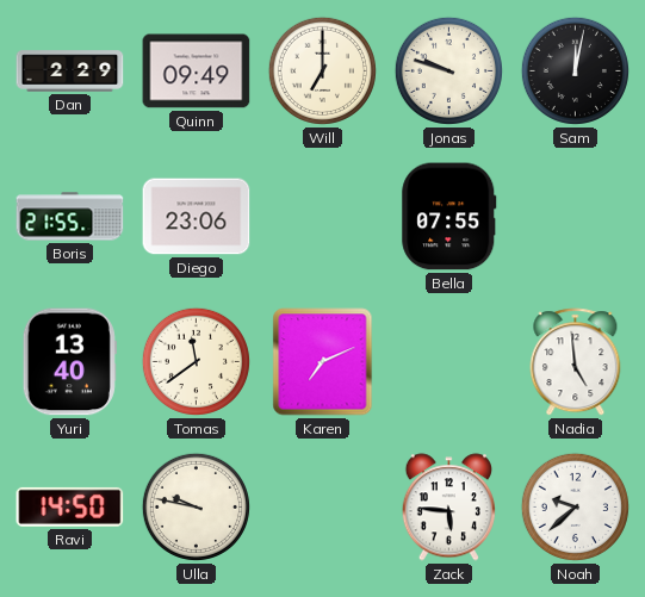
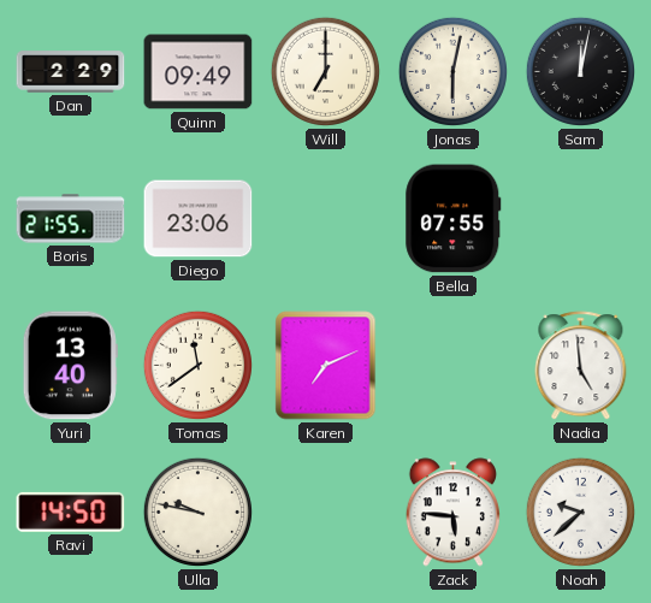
Jonas: 9:48 -> 6:02 (452, 71)
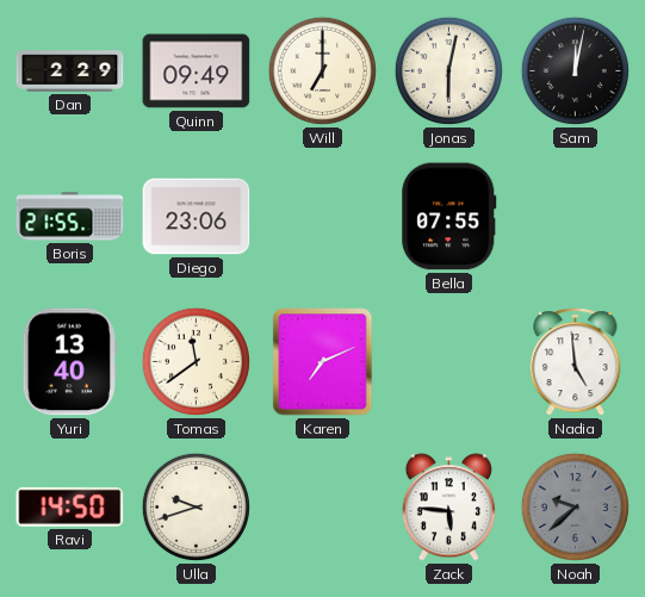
Ulla: 9:47 -> 9:42 (196, 506)
Noah dial: white -> grey (575, 506)
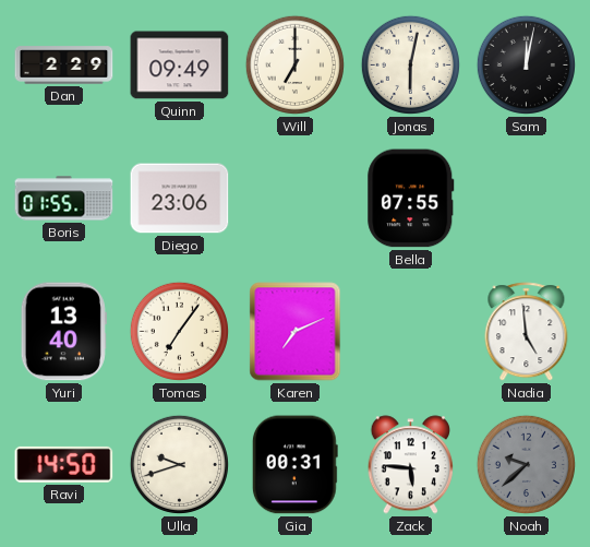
Boris: 21:55 -> 01:55 (64, 199)
Tomas: 11:39 -> 7:06 (179, 331)
Gia: none -> 00:31 (294, 465)
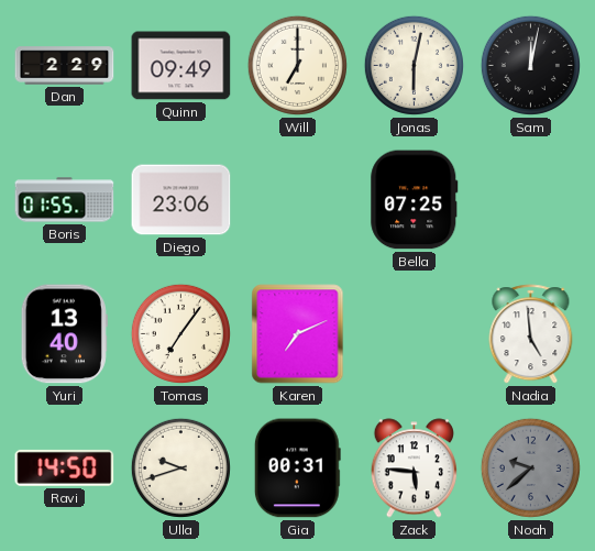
Bella: 07:55 -> 07:25 (415, 200)
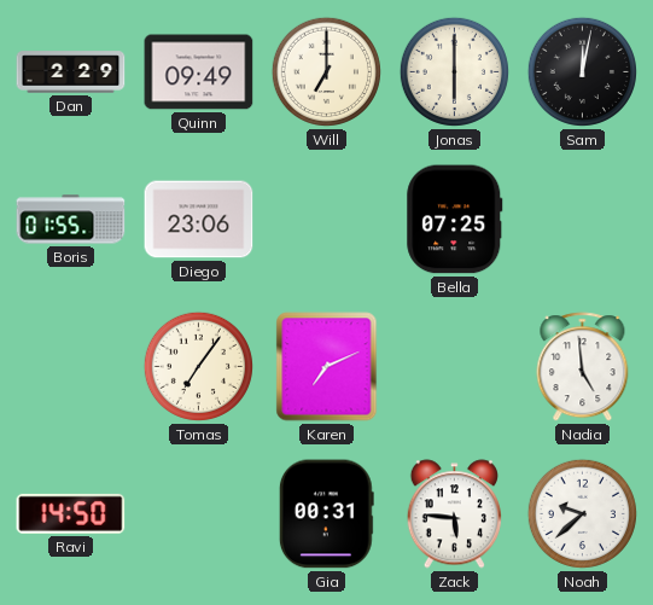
Jonas: 6:02 -> 6:00 (454, 71)
Yuri: 13:40 -> none (64, 334)
Ulla: 9:42 -> none (180, 467)
Noah dial: grey -> white (582, 513)
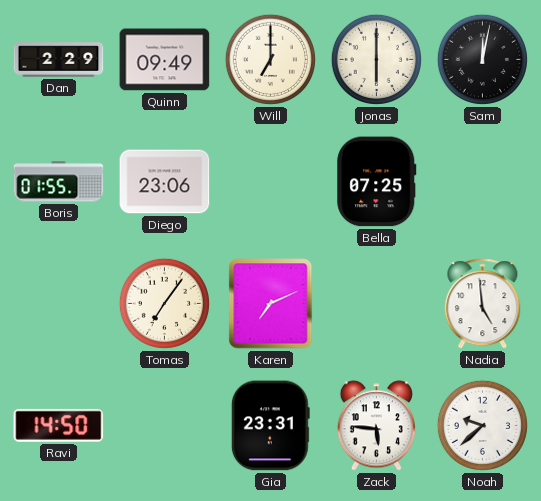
Gia: 00:31 -> 23:31 (270, 426)
